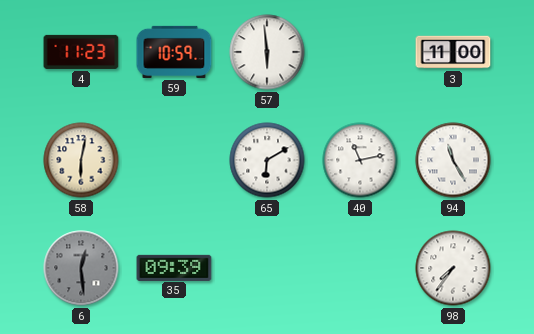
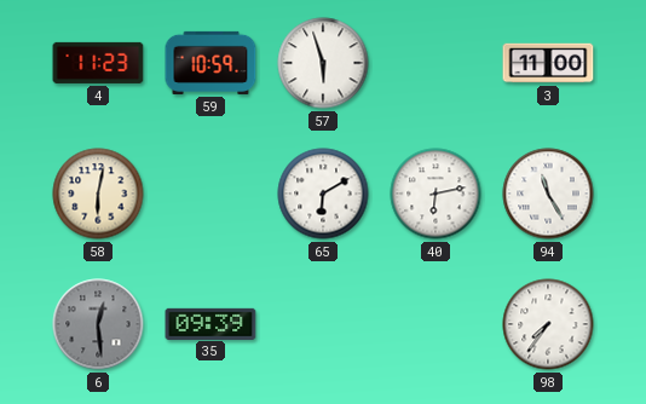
57: 5:59 -> 5:57 (323, 63)
40: 11:13 -> 6:13 (436, 194)
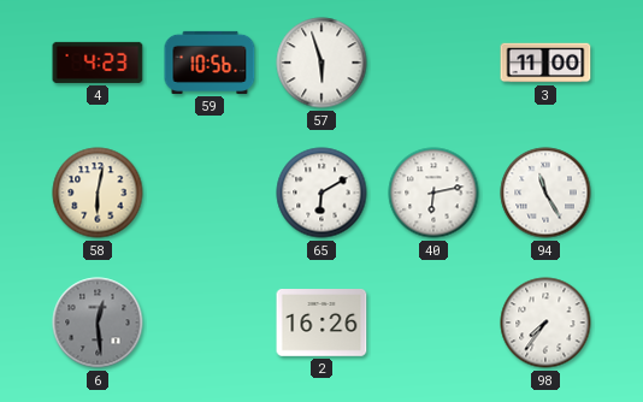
4: 11:23 -> 4:23 (98, 63)
59: 10:59 -> 10:56 (210, 63)
35: 09:39 -> none (210, 323)
2: none -> 16:26 (321, 324)
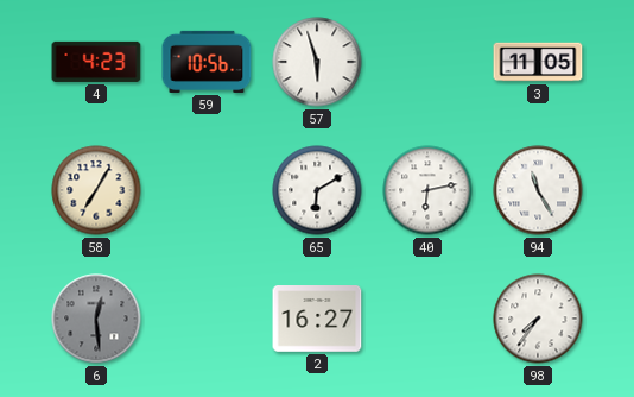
3: 11:00 -> 11:05 (538, 62)
58: 6:02 -> 7:05 (96, 190)
2: 16:26 -> 16:27 (317, 320)
